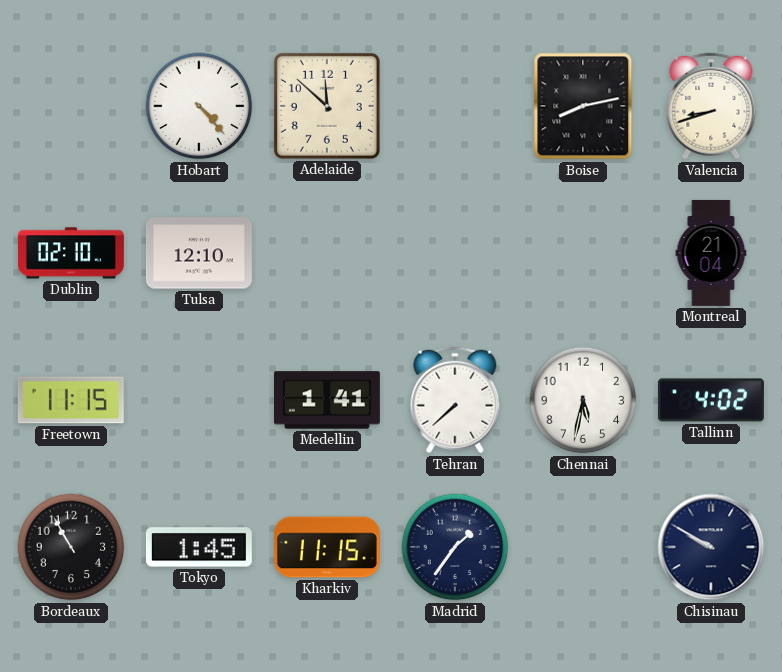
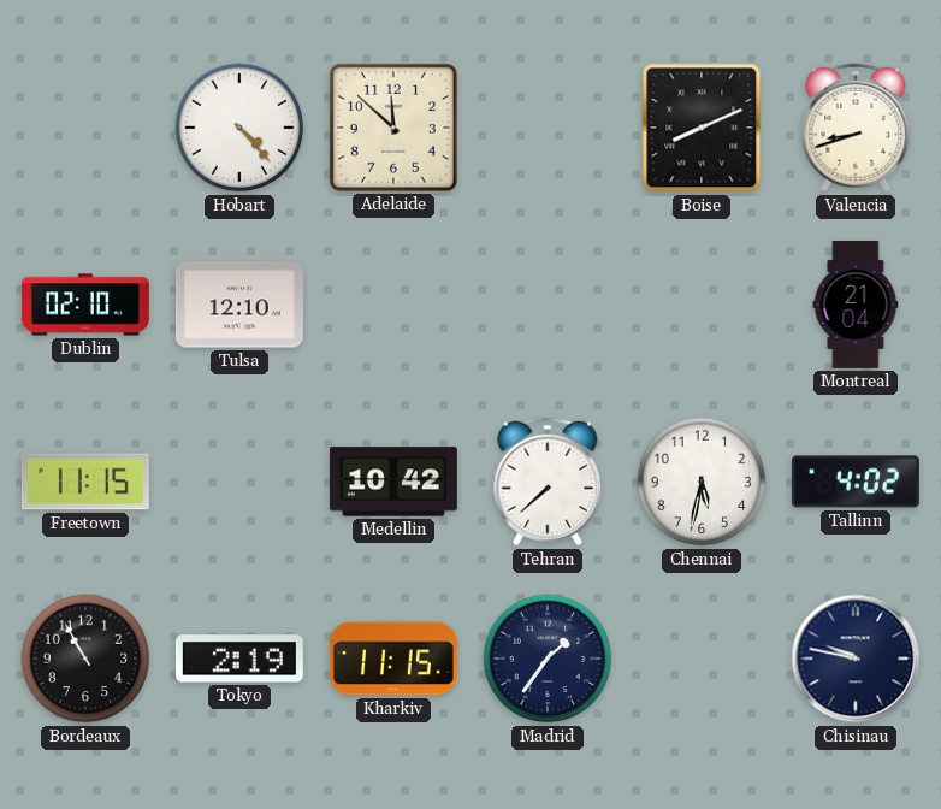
Boise: 8:13 -> 8:11 (702, 128)
Medellin: 1:41 -> 10:42 (393, 482)
Tokyo: 1:45 -> 2:19 (239, 659)
Chisinau: 9:50 -> 9:47 (856, 659)
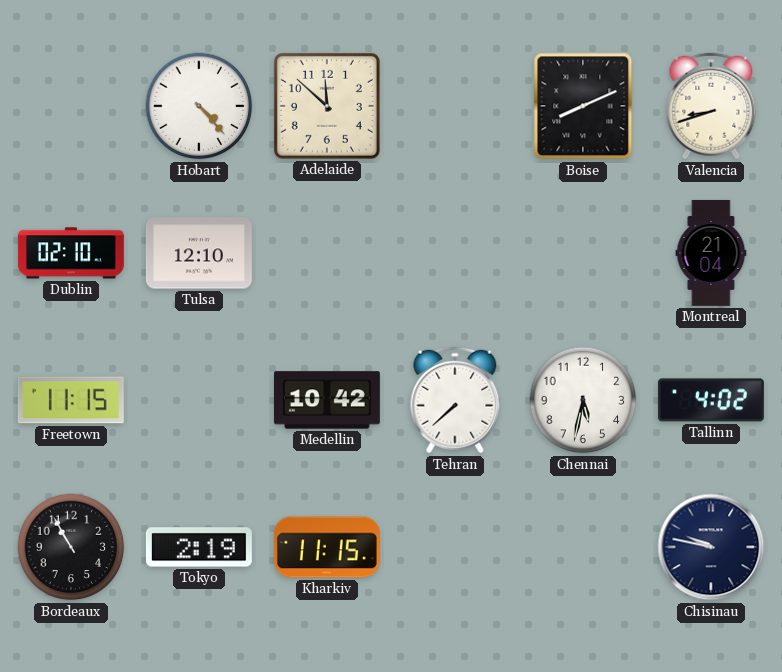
Madrid: 1:36 -> none (548, 659)
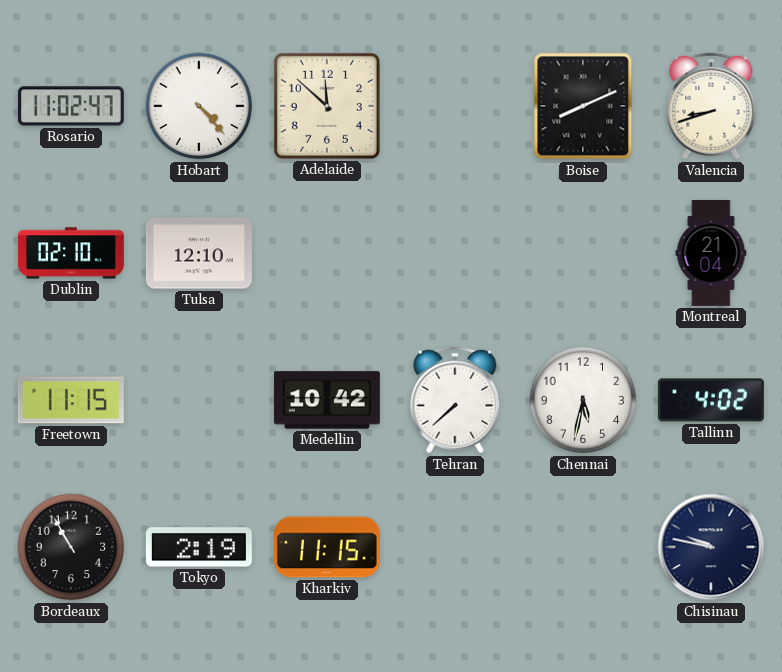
Rosario: none -> 11:02 (71, 106)
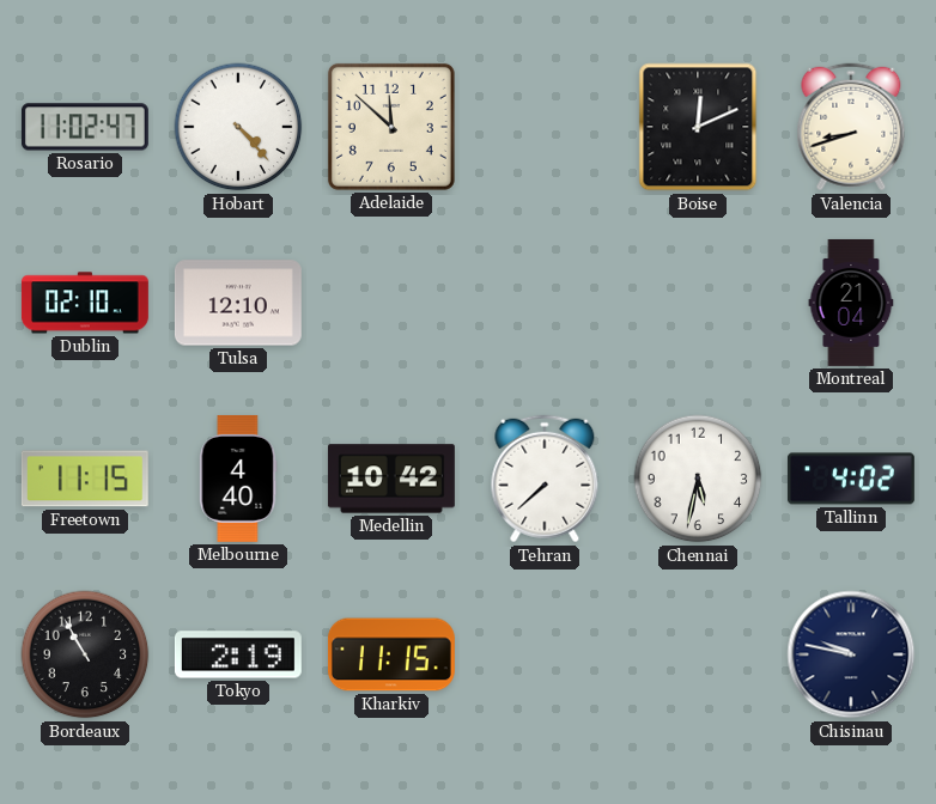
Boise: 8:11 -> 12:11 (698, 127)
Melbourne: none -> 4:40 (238, 479)
